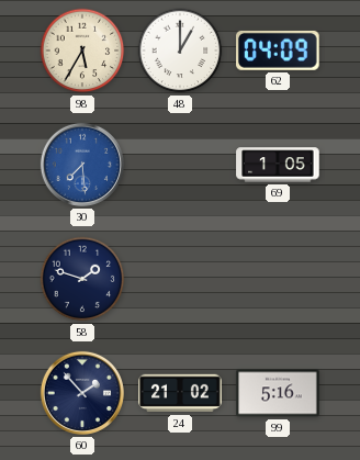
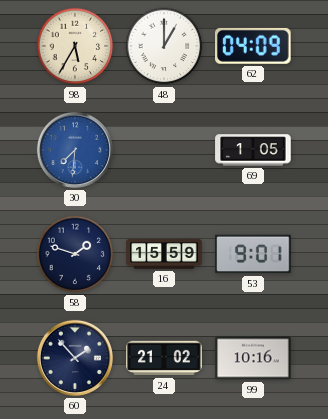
30: 7:29 -> 7:31 (75, 150)
16: none -> 15:59 (164, 254)
53: none -> 9:01 (253, 254)
99: 5:16 -> 10:16 (253, 358)
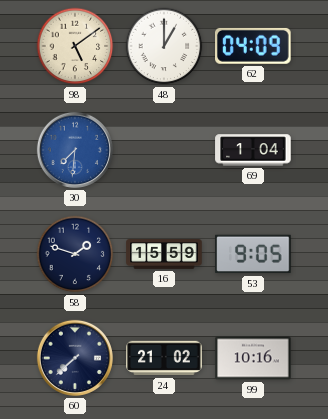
98: 5:35 -> 5:09 (75, 46)
69: 1:05 -> 1:04 (253, 150)
53: 9:01 -> 9:05 (253, 254)
60: 1:53 -> 7:38 (75, 358)
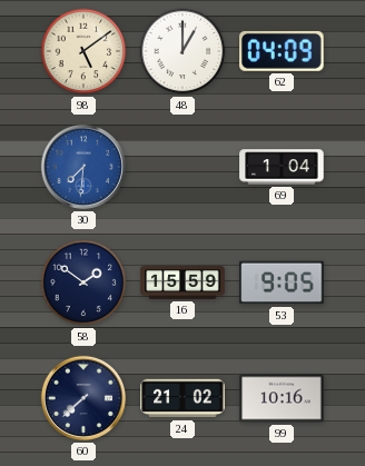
58: 1:48 -> 1:51 (83, 282)
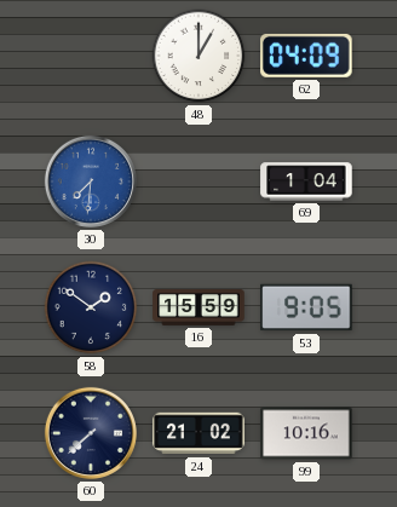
98: 5:09 -> none (83, 51)
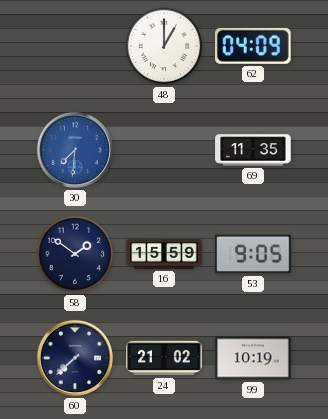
69: 1:04 -> 11:35 (253, 150)
99: 10:16 -> 10:19 (253, 358)
